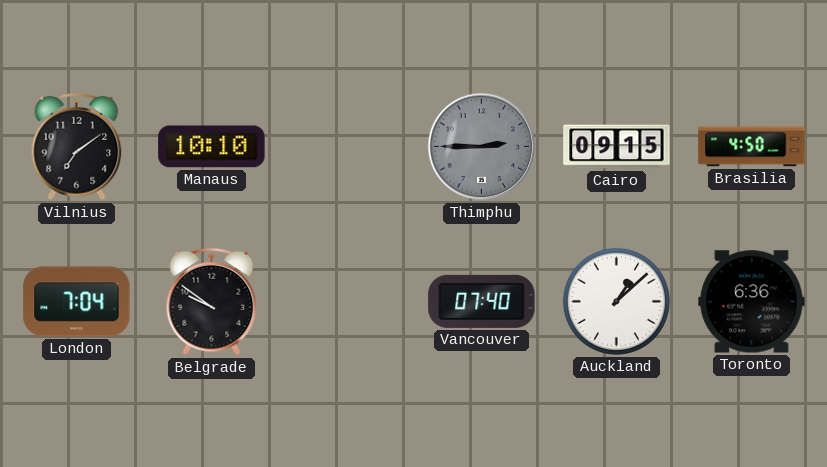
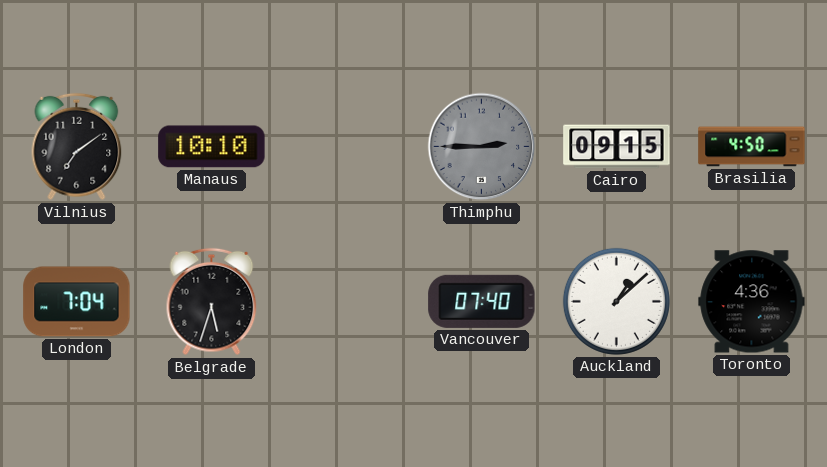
Belgrade: 9:51 -> 5:33 (212, 302)
Toronto: 6:36 -> 4:36 (752, 302)
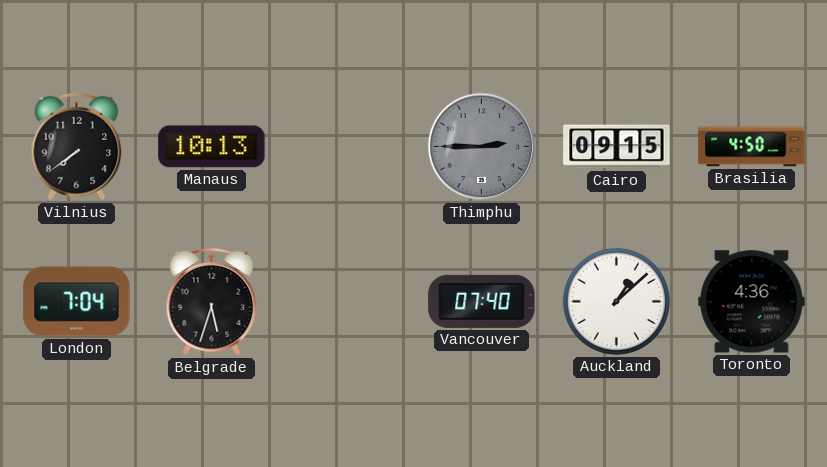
Vilnius: 7:09 -> 7:39 (77, 147)
Manaus: 10:10 -> 10:13 (212, 147)
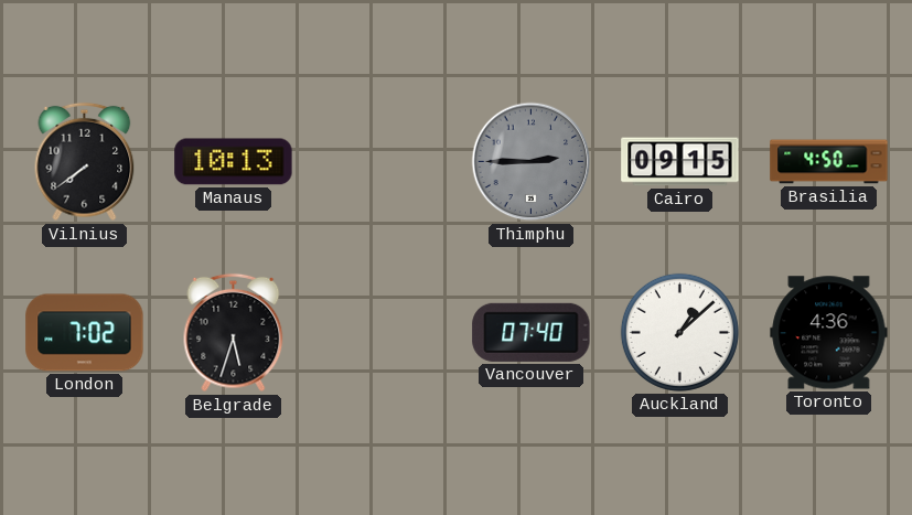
London: 7:04 -> 7:02 (85, 333)
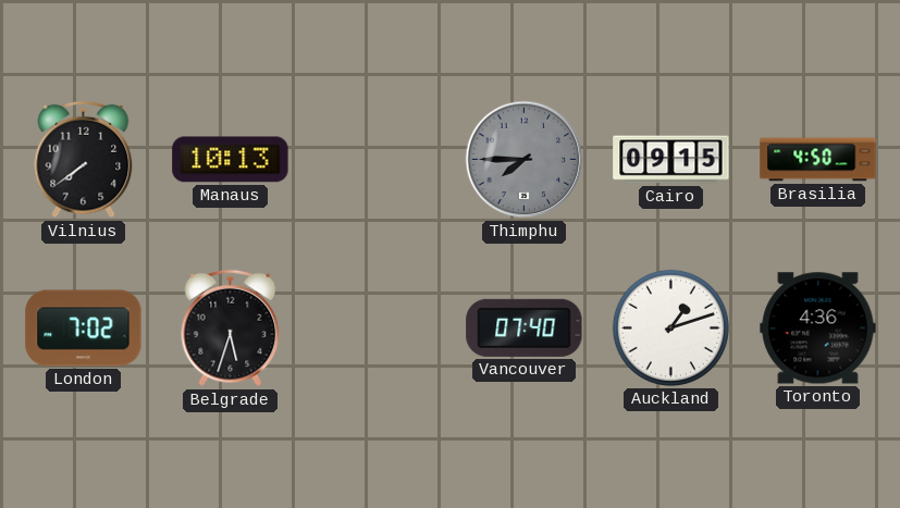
Thimphu: 2:45 -> 7:45 (525, 160)
Auckland: 1:08 -> 1:12 (670, 327)
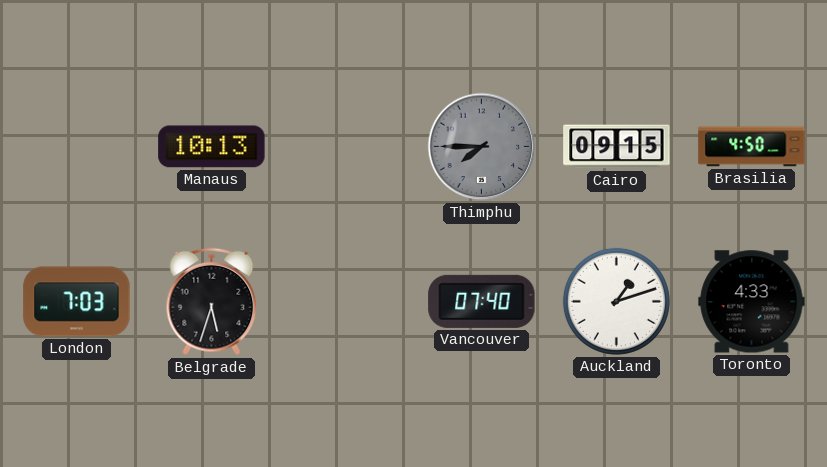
Vilnius: 7:39 -> none (84, 160)
London: 7:02 -> 7:03 (77, 302)
Toronto: 4:36 -> 4:33 (752, 302)
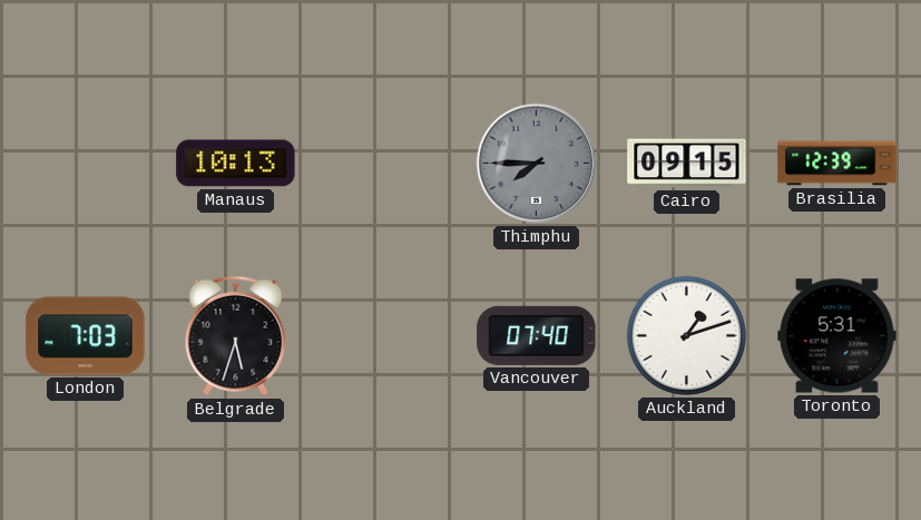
Brasilia: 4:50 -> 12:39 (837, 164)
Toronto: 4:33 -> 5:31 (837, 336)
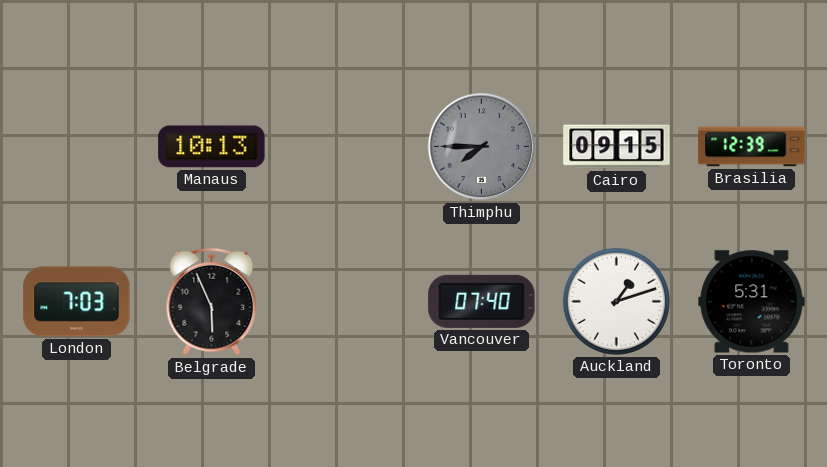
Belgrade: 5:33 -> 5:56 (212, 302)
